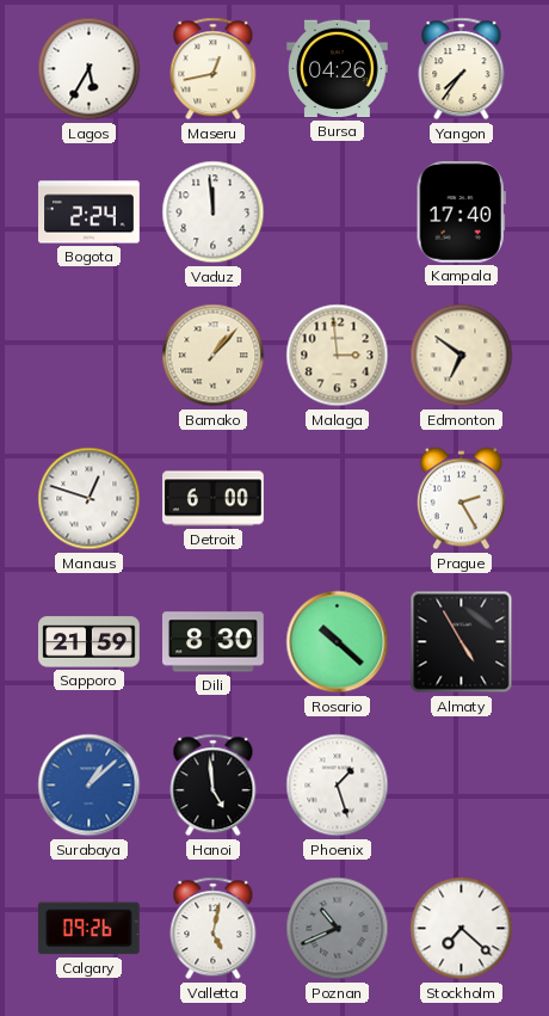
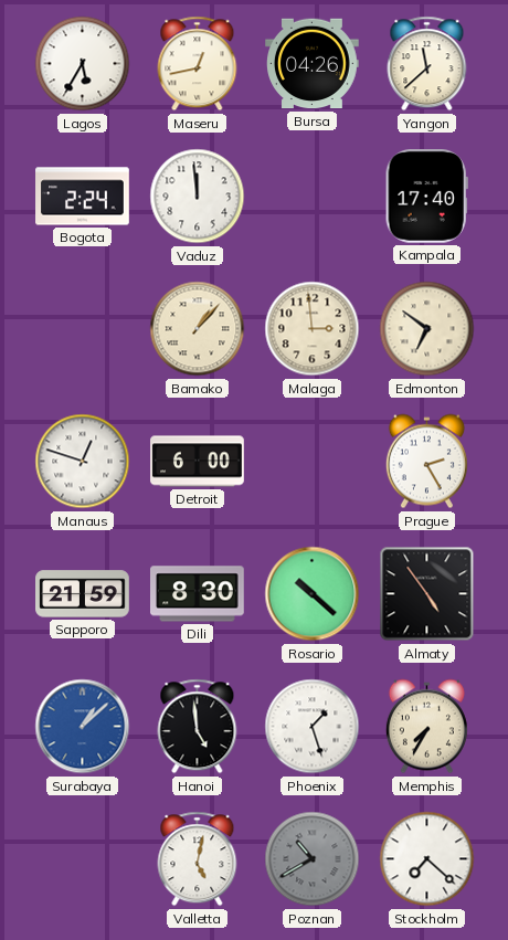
Yangon: 7:36 -> 11:38 (427, 64)
Almaty: 4:55 -> 4:54 (427, 594)
Memphis: none -> 7:35 (426, 727)
Calgary: 09:26 -> none (88, 929)
Poznan: 10:41 -> 10:40 (313, 859)
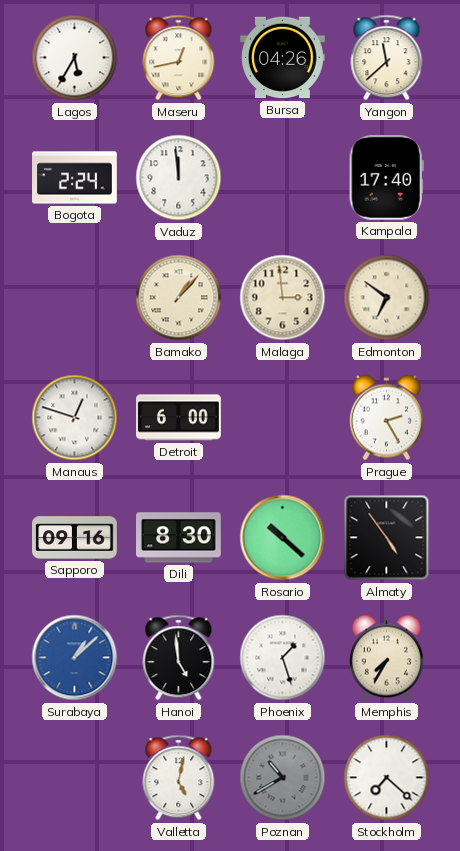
Sapporo: 21:59 -> 09:16 (75, 538)
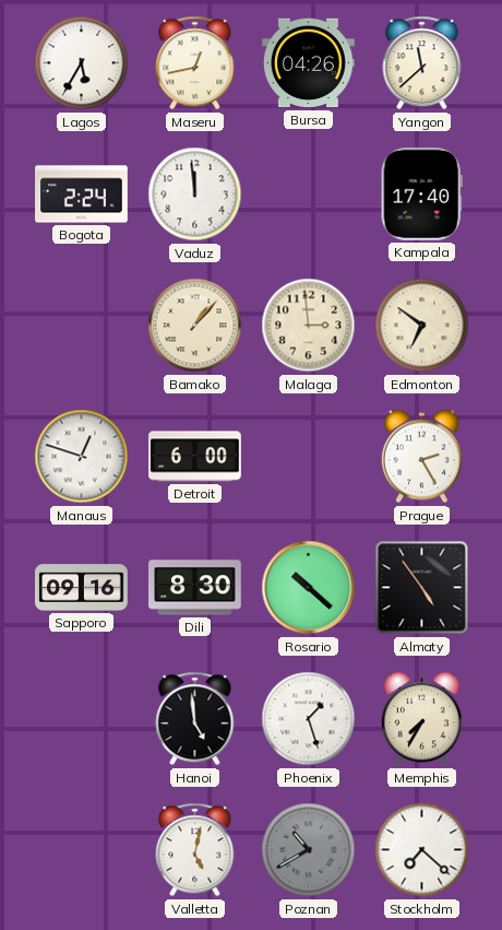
Surabaya: 1:08 -> none (75, 658)
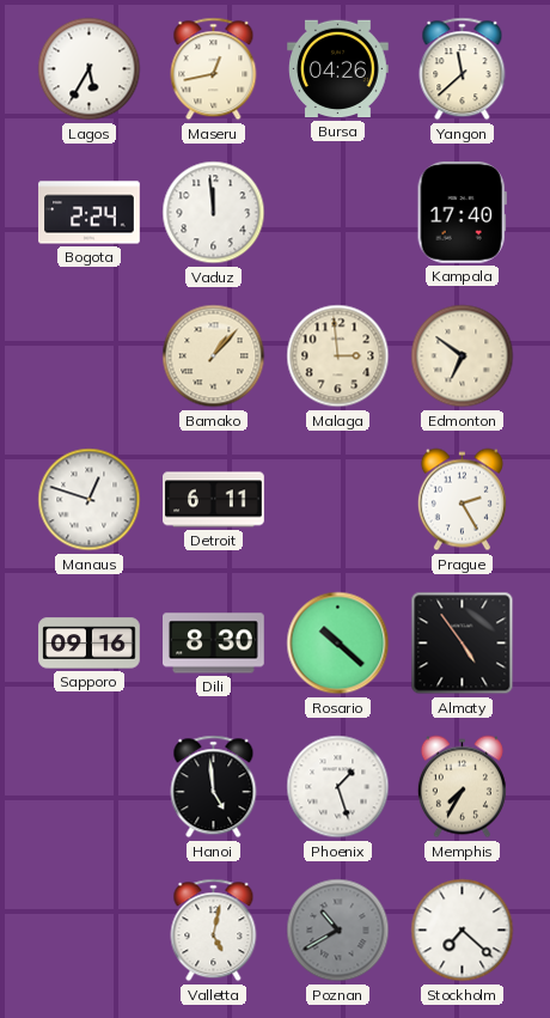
Detroit: 6:00 -> 6:11 (214, 500)
